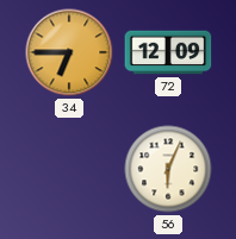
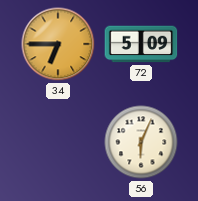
72: 12:09 -> 5:09 (141, 44)
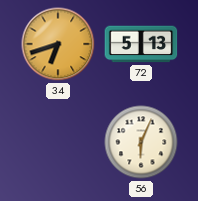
34: 6:45 -> 6:42 (58, 44)
72: 5:09 -> 5:13 (141, 44)
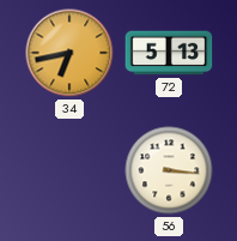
34: 6:42 -> 6:43 (69, 53)
56: 6:04 -> 3:16 (169, 170)
